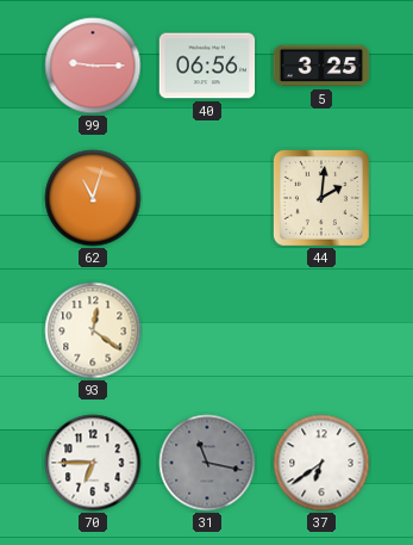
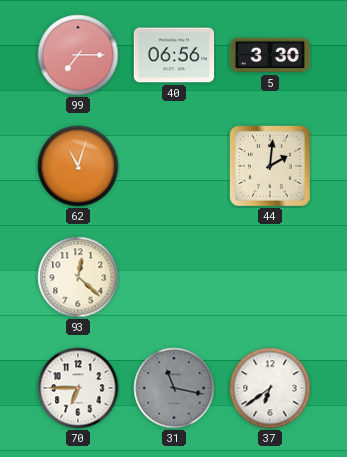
99: 9:15 -> 7:15 (78, 55)
5: 3:25 -> 3:30 (270, 55)
93: 12:21 -> 12:22 (78, 277)
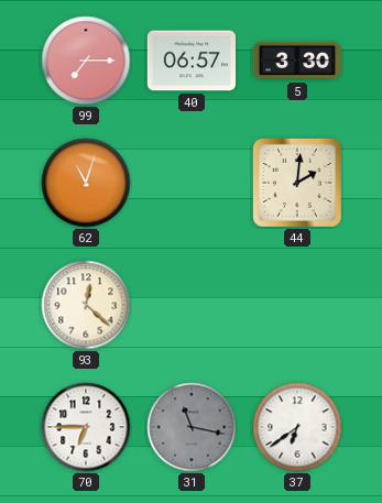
40: 06:56 -> 06:57 (192, 61)
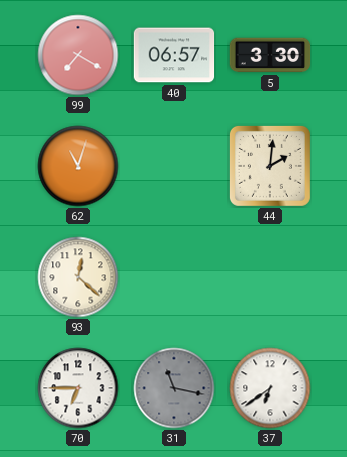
99: 7:15 -> 7:20 (78, 55)
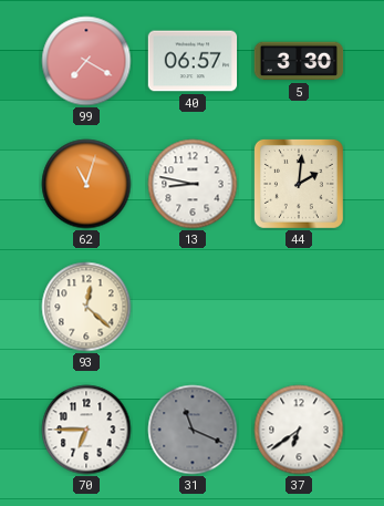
13: none -> 8:47 (193, 184)
31: 11:17 -> 11:19 (193, 430)
